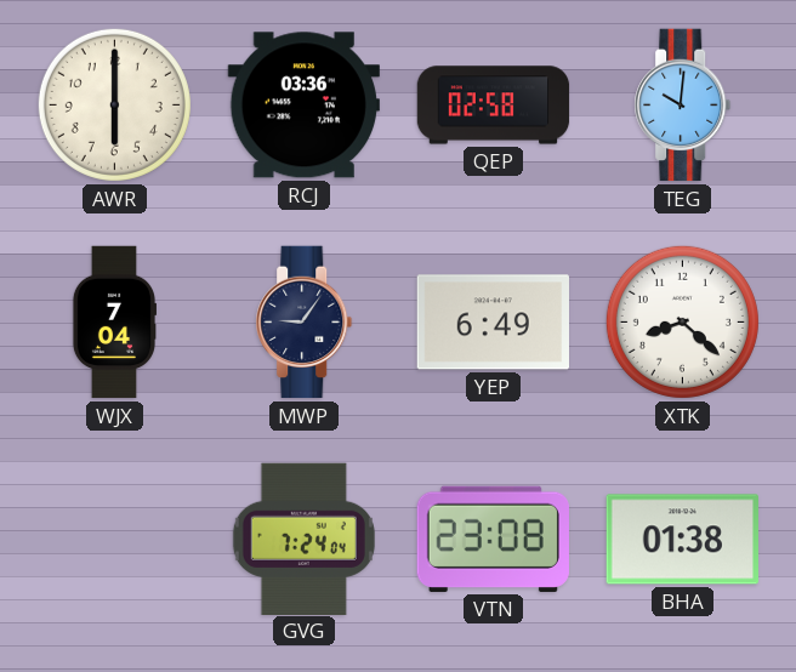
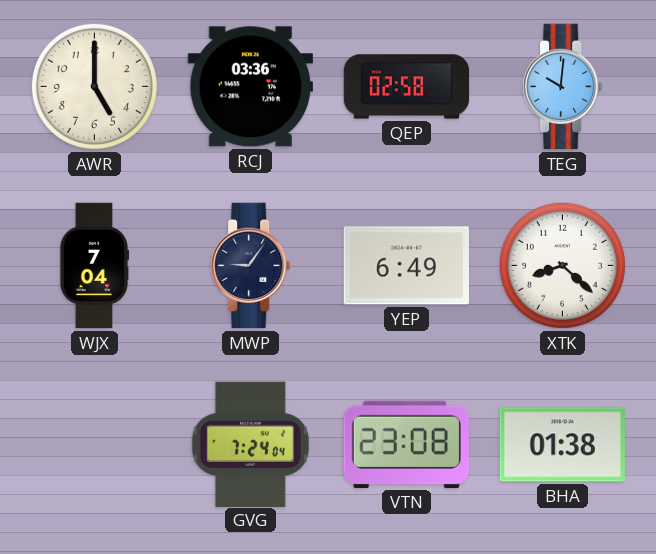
AWR: 6:00 -> 5:00 (94, 86)
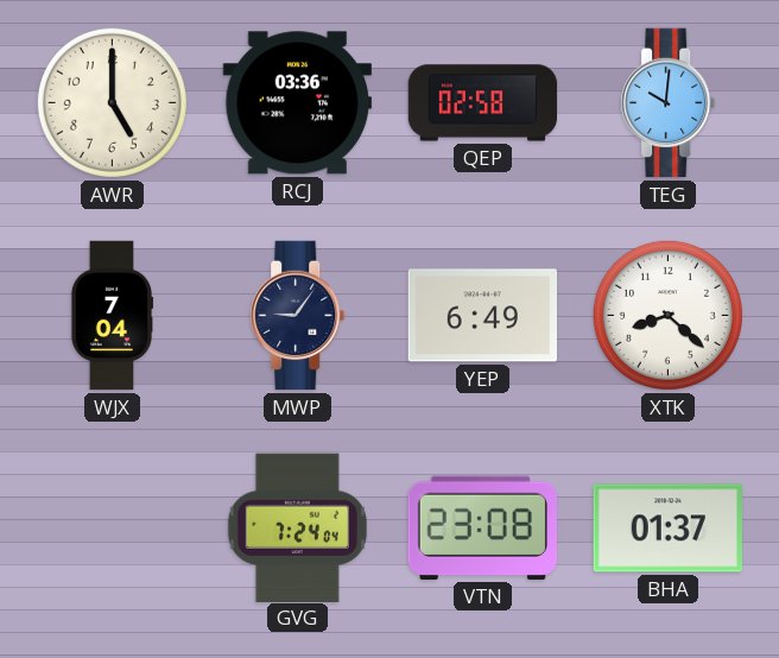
BHA: 01:38 -> 01:37 (667, 529)
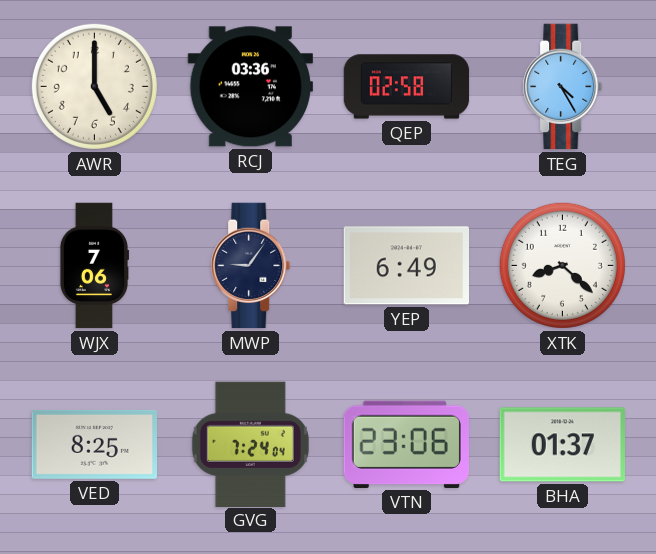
TEG: 10:01 -> 4:25 (563, 87)
WJX: 7:04 -> 7:06 (93, 266)
VED: none -> 8:25 (94, 444)
VTN: 23:08 -> 23:06 (406, 444)
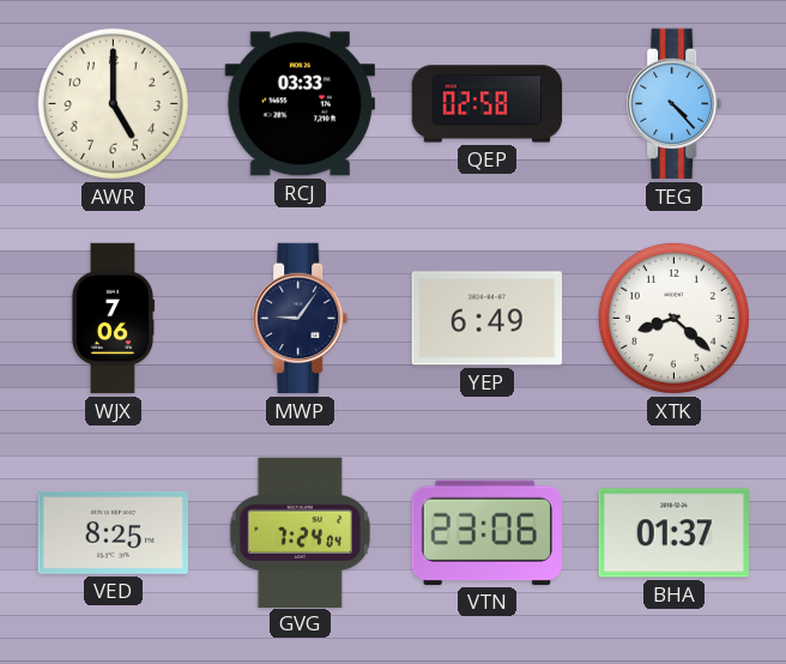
RCJ: 03:36 -> 03:33 (300, 104)
TEG: 4:25 -> 4:23 (675, 104)
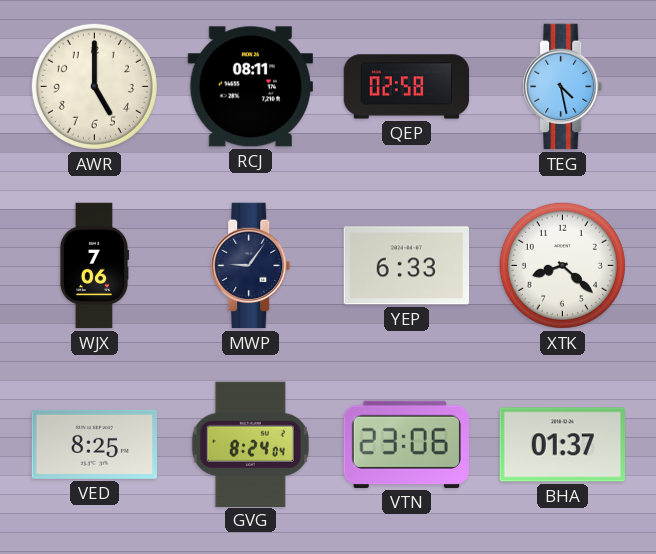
RCJ: 03:33 -> 08:11 (250, 87)
TEG: 4:23 -> 4:28 (563, 87)
YEP: 6:49 -> 6:33 (406, 266)
GVG: 7:24 -> 8:24 (250, 444)
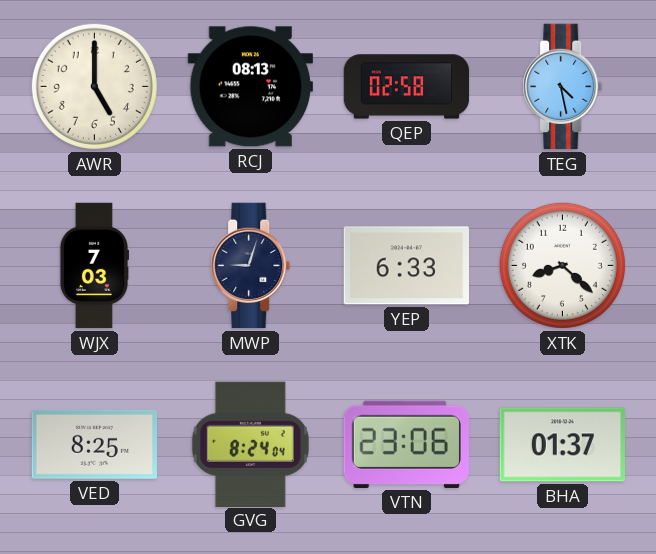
RCJ: 08:11 -> 08:13 (250, 87)
WJX: 7:06 -> 7:03 (93, 266)
MWP: 9:06 -> 9:03 (251, 266)
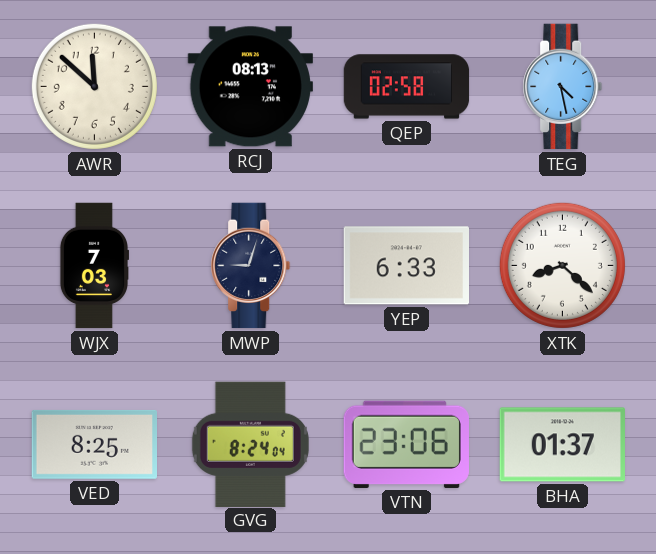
AWR: 5:00 -> 11:52 (94, 86)
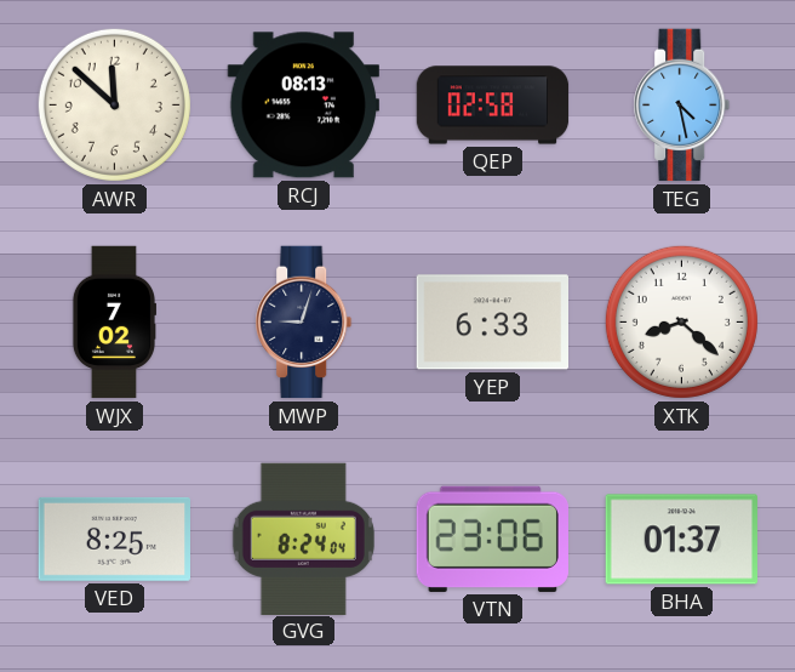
WJX: 7:03 -> 7:02 (113, 323)
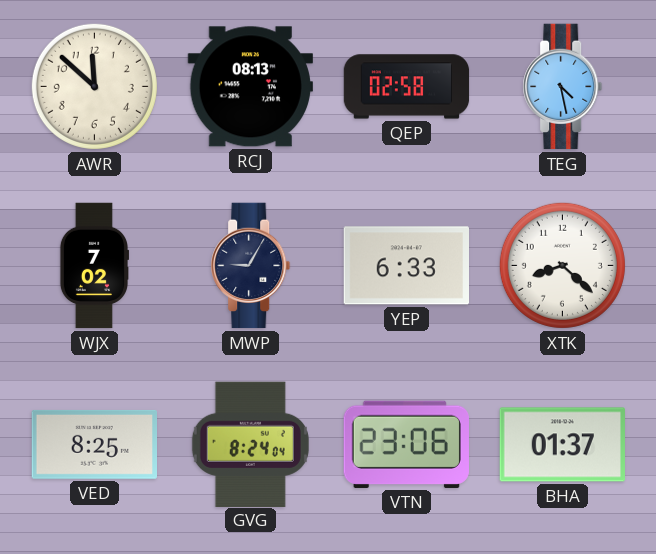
MWP: 9:03 -> 9:05 (251, 266)
